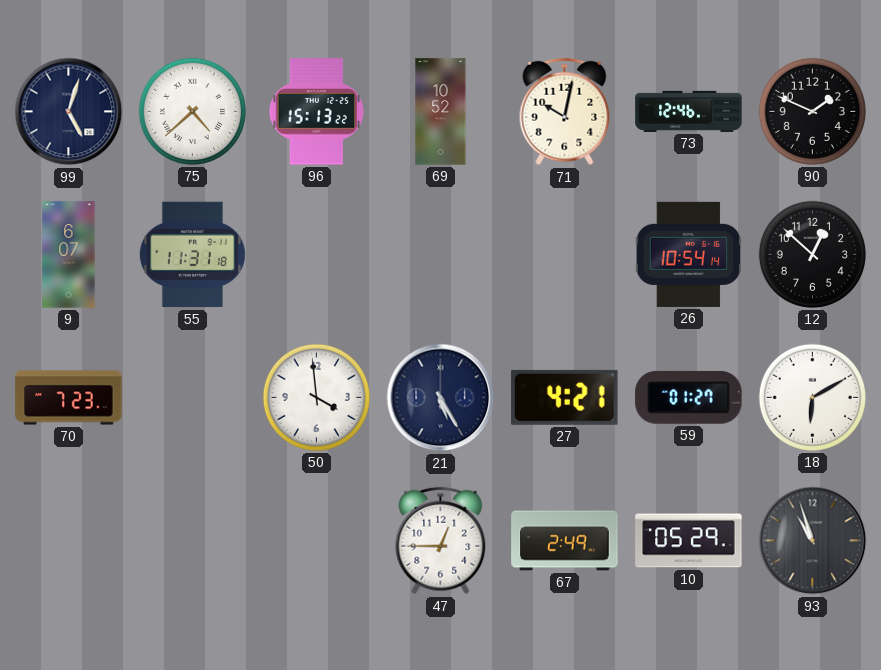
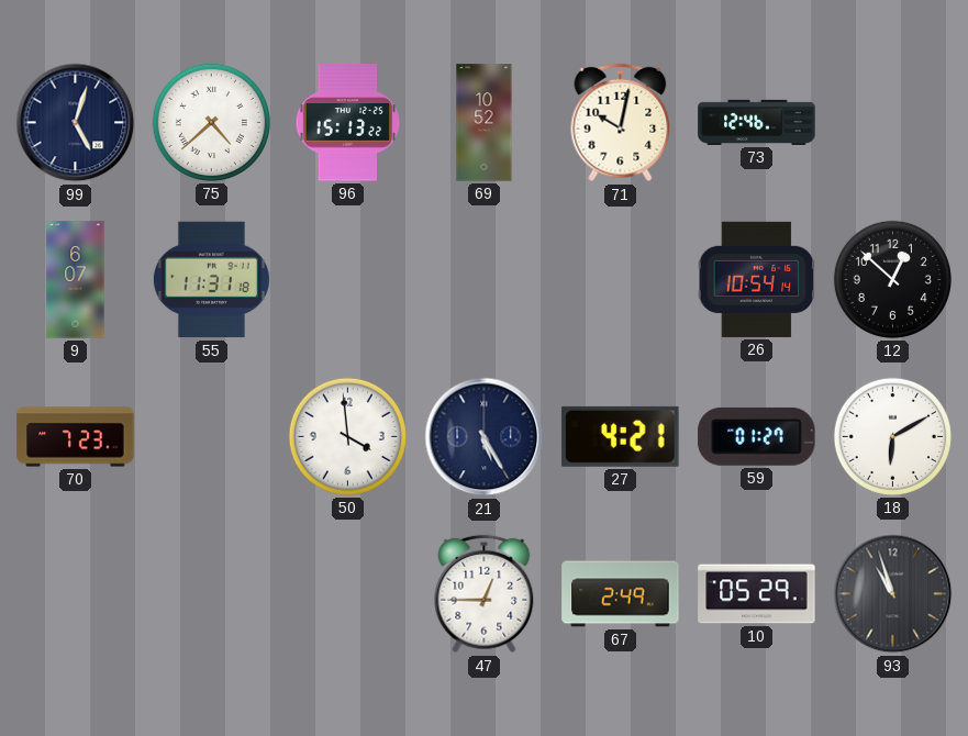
90: 1:49 -> none (812, 111)
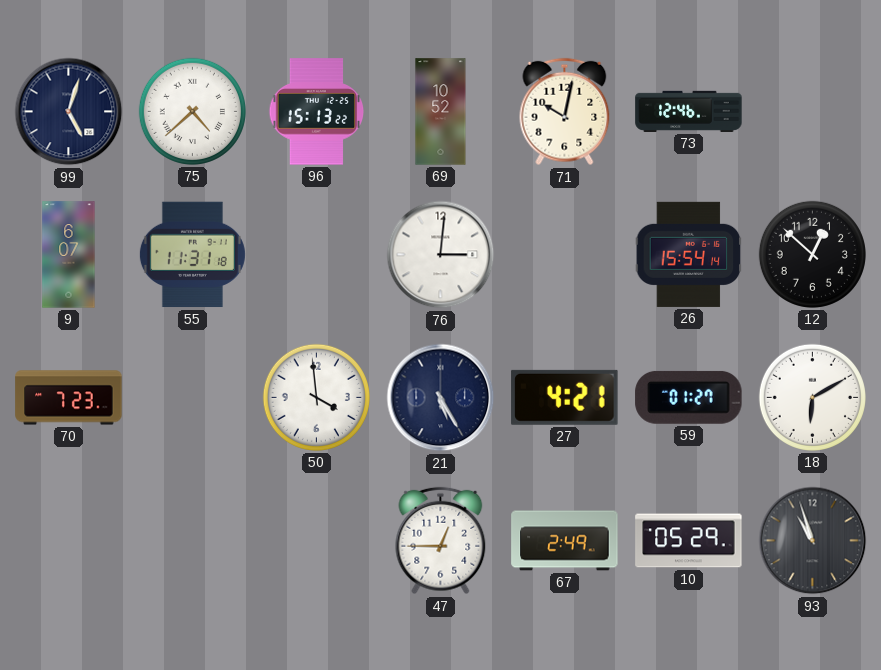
76: none -> 3:01 (441, 255)
26: 10:54 -> 15:54 (689, 254)
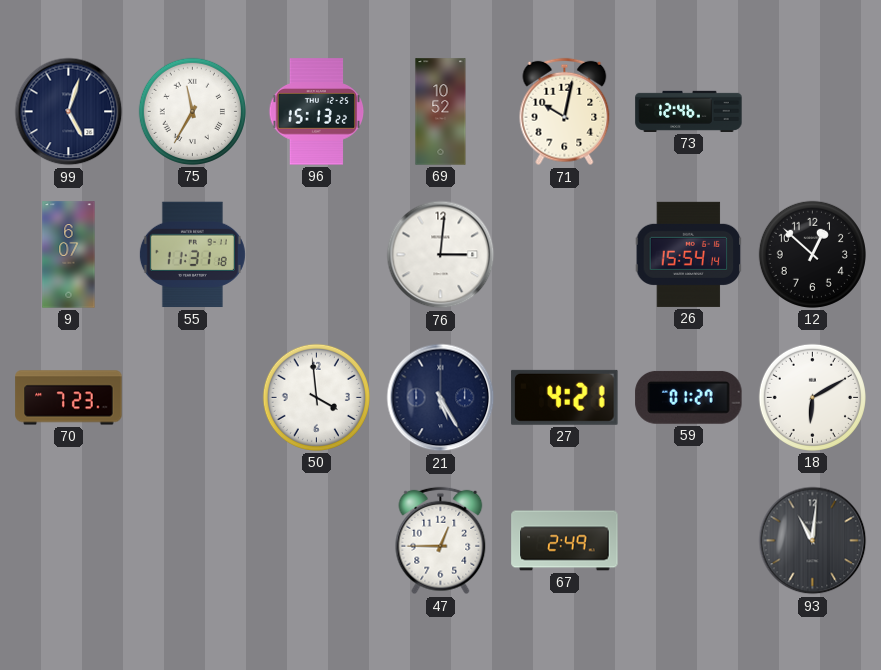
75: 4:38 -> 11:35 (192, 111)
10: 05:29 -> none (689, 541)
93: 10:57 -> 11:01 (813, 541)
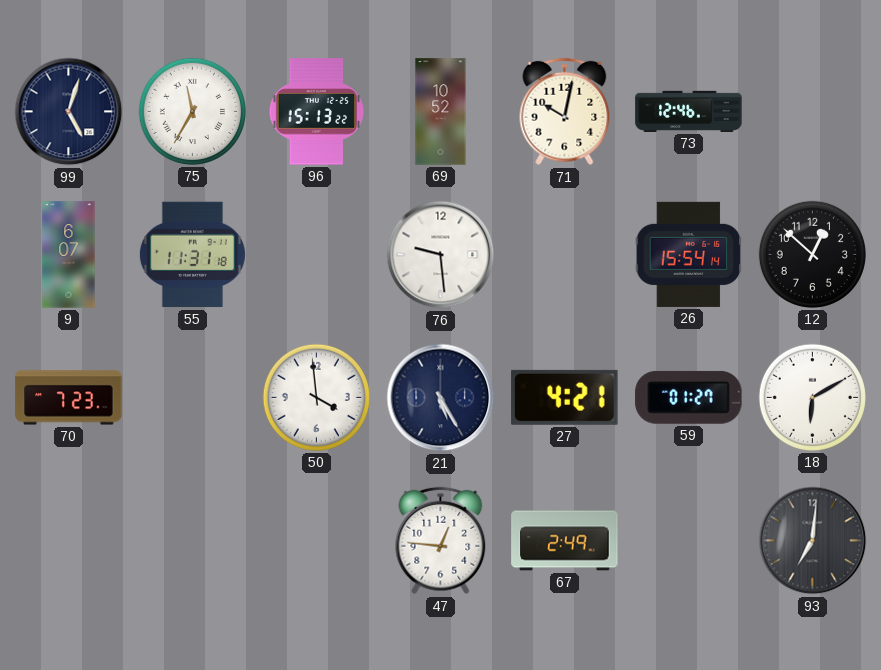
76: 3:01 -> 9:29 (441, 255)
47: 12:45 -> 12:46 (441, 541)
93: 11:01 -> 7:01 (813, 541)
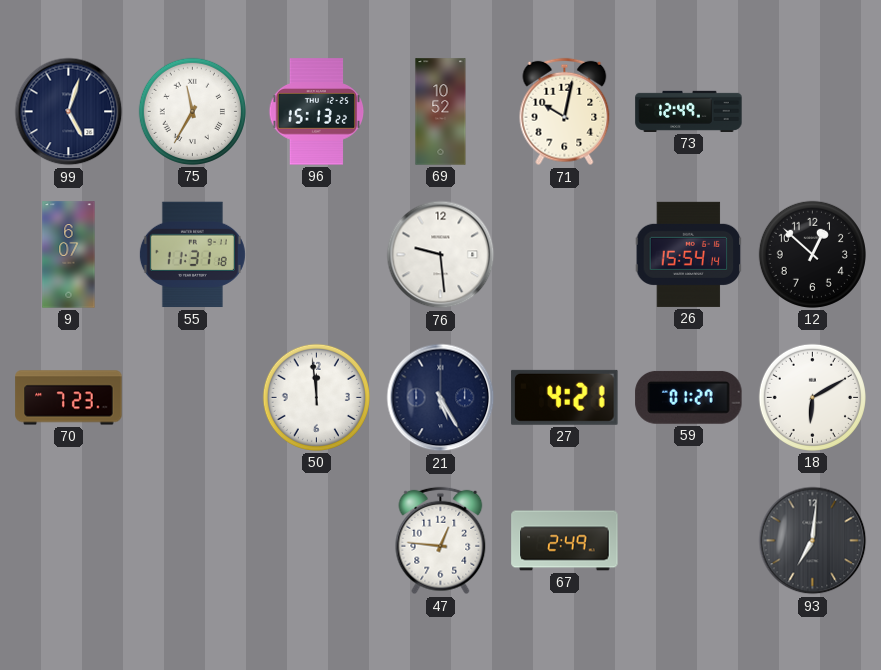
73: 12:46 -> 12:49 (689, 111)
50: 3:59 -> 11:59 (316, 397)
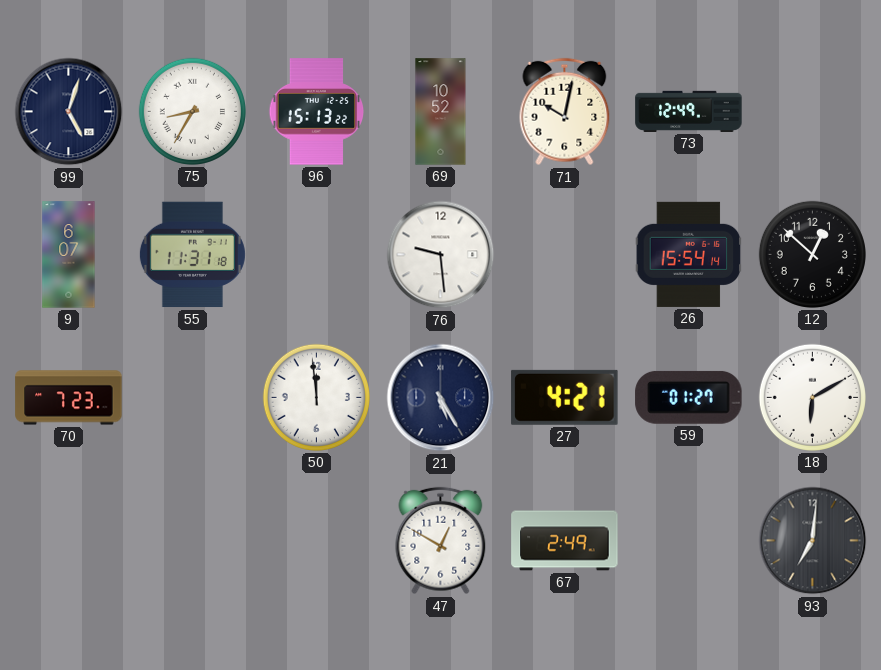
75: 11:35 -> 8:35 (192, 111)
47: 12:46 -> 12:50 (441, 541)
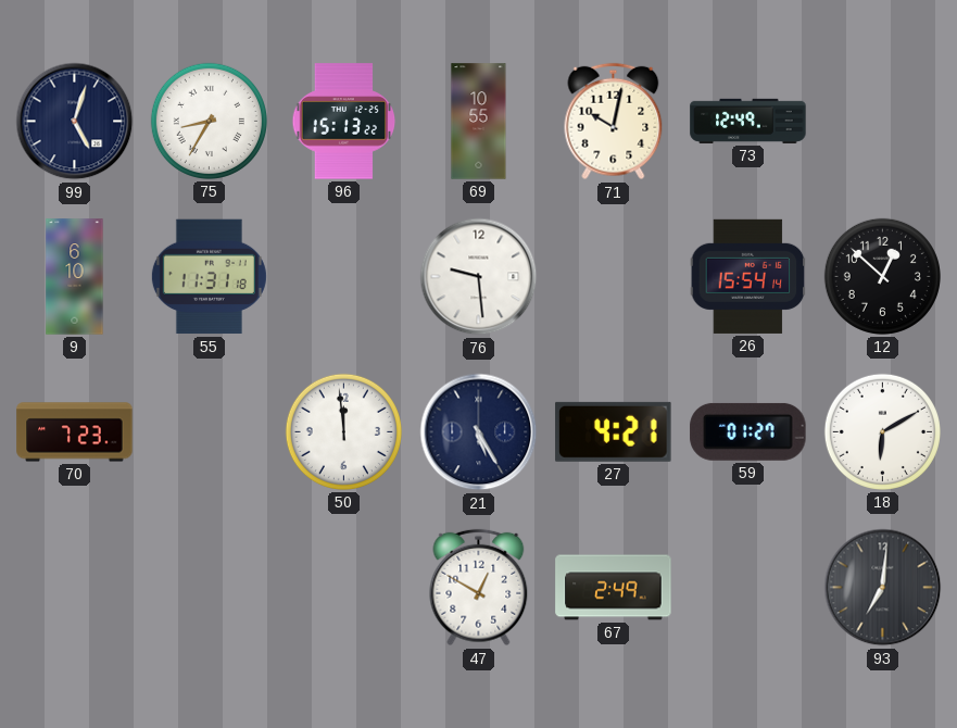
69: 10:52 -> 10:55 (479, 122)
9: 6:07 -> 6:10 (75, 277)
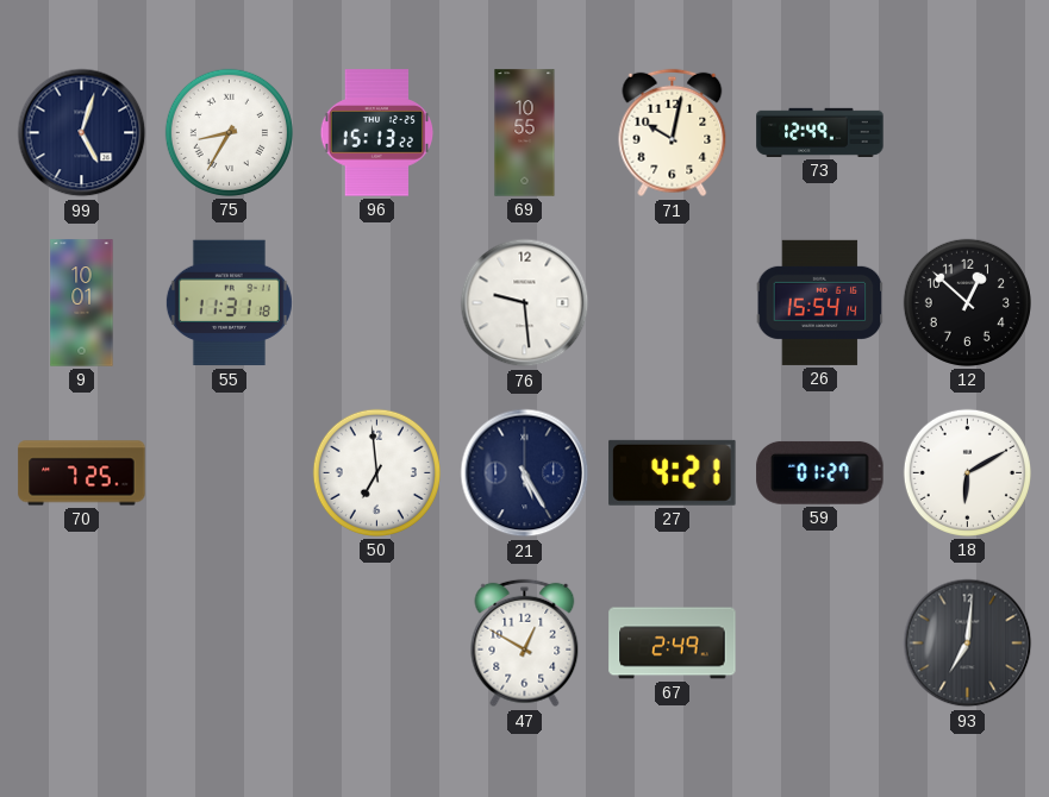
9: 6:10 -> 10:01 (82, 303)
70: 7:23 -> 7:25 (82, 473)
50: 11:59 -> 6:59 (376, 472)
